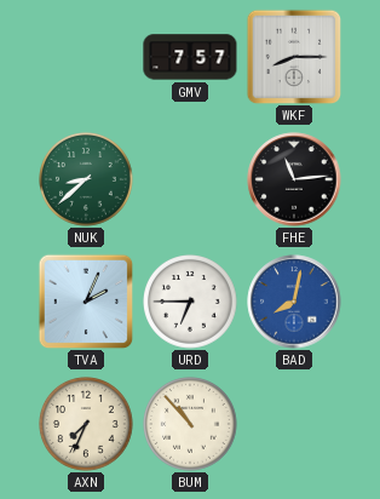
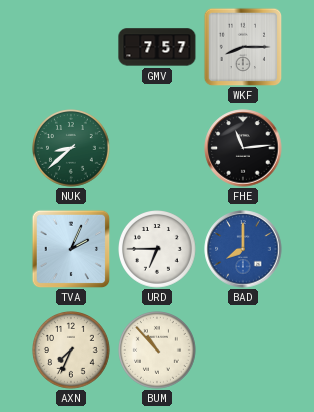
BAD: 8:02 -> 8:00 (243, 249)
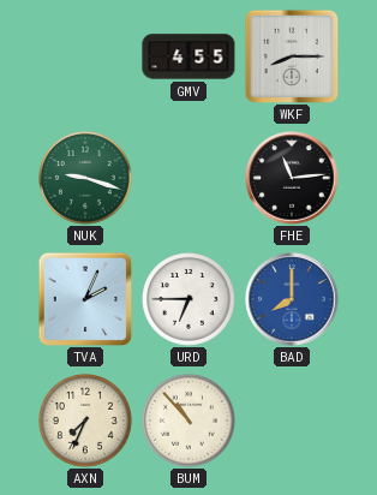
GMV: 7:57 -> 4:55 (188, 56)
NUK: 8:38 -> 9:18 (86, 179)
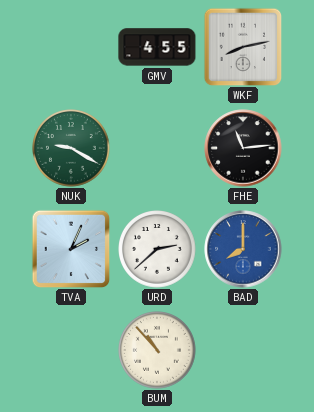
WKF: 8:15 -> 8:13 (243, 47)
NUK: 9:18 -> 9:20 (72, 149)
URD: 6:45 -> 2:38 (158, 250)
AXN: 7:34 -> none (86, 422)
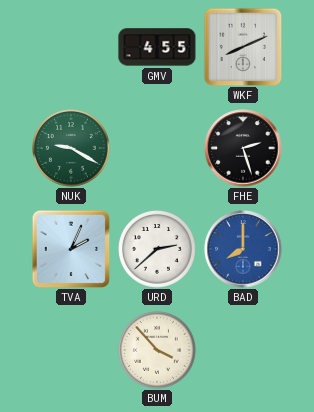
WKF: 8:13 -> 8:11 (243, 47)
FHE: 11:14 -> 2:27 (243, 148)
BUM: 10:53 -> 3:53 (158, 351)
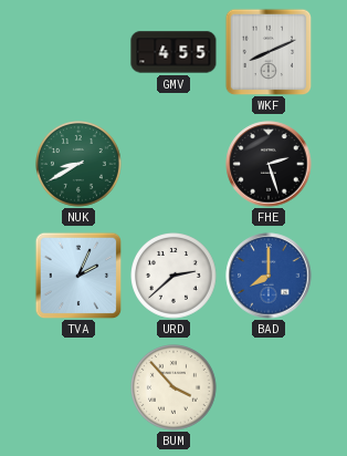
NUK: 9:20 -> 8:40 (80, 165)
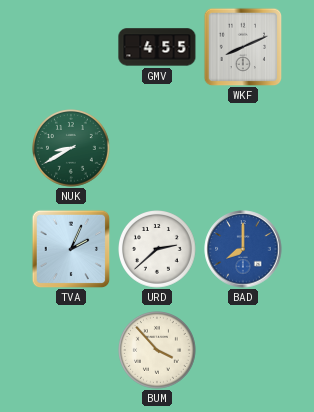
FHE: 2:27 -> none (269, 164)
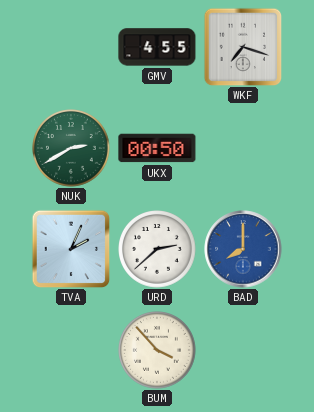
WKF: 8:11 -> 7:18 (243, 47)
NUK: 8:40 -> 2:40 (72, 149)
UKX: none -> 00:50 (157, 148)
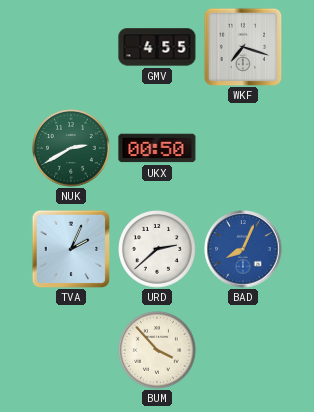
BAD: 8:00 -> 8:04 (243, 249)
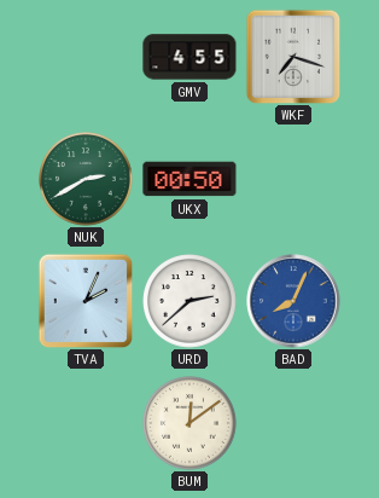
BUM: 3:53 -> 12:09 (191, 424)
